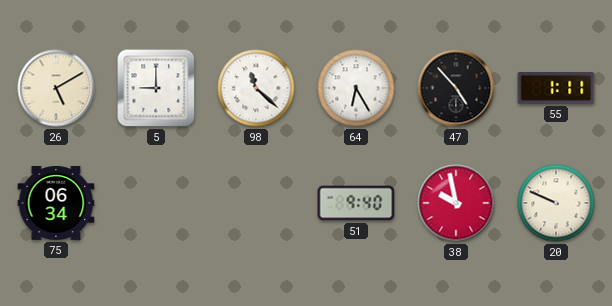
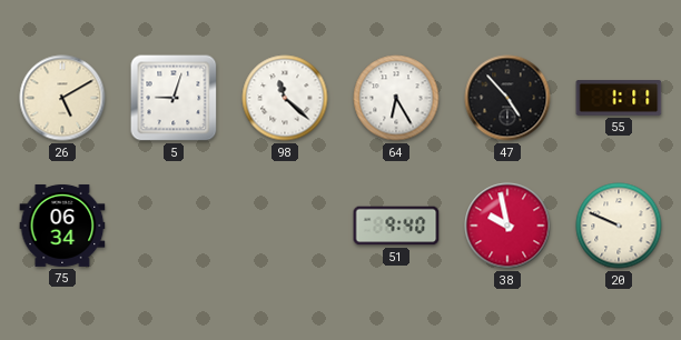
5: 9:00 -> 9:03 (174, 98)
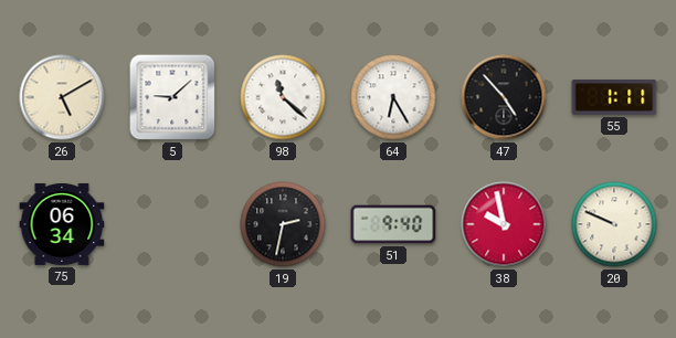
5: 9:03 -> 9:08 (172, 97)
19: none -> 2:32 (283, 224)
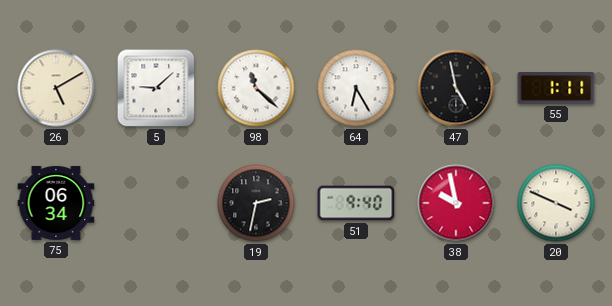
47: 4:53 -> 4:58 (456, 88)
20: 9:49 -> 3:49 (556, 203)
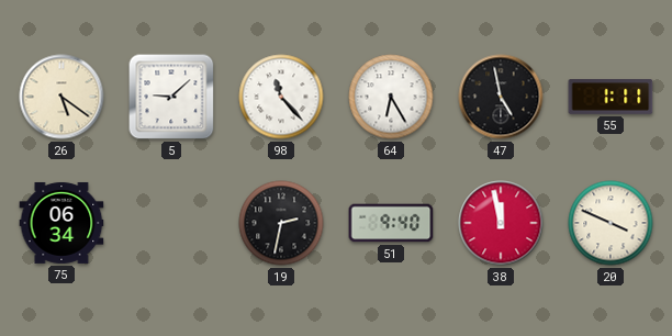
26: 5:10 -> 5:21 (61, 97)
98: 11:22 -> 11:23 (281, 97)
38: 9:58 -> 11:58 (501, 223)
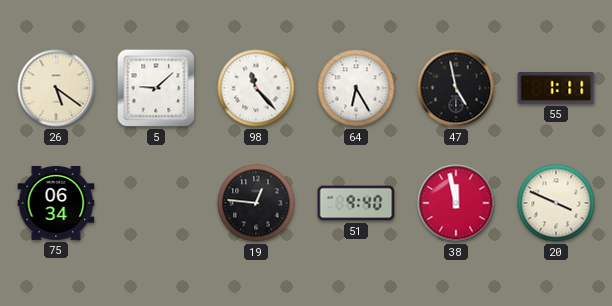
19: 2:32 -> 12:46 (256, 203)
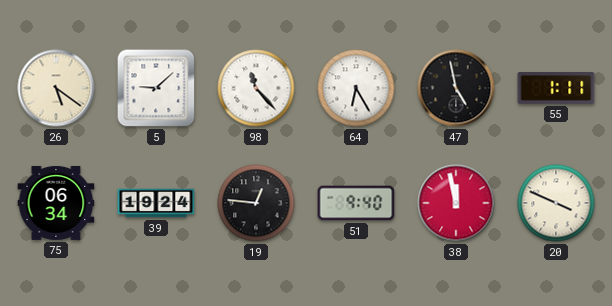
39: none -> 19:24 (156, 203)
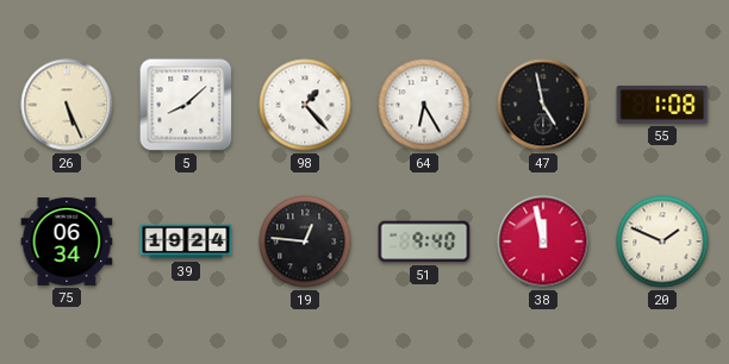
26: 5:21 -> 5:26 (67, 105)
5: 9:08 -> 8:08 (186, 105)
98: 11:23 -> 1:23 (305, 105)
55: 1:11 -> 1:08 (662, 106)
20: 3:49 -> 1:49 (662, 241)
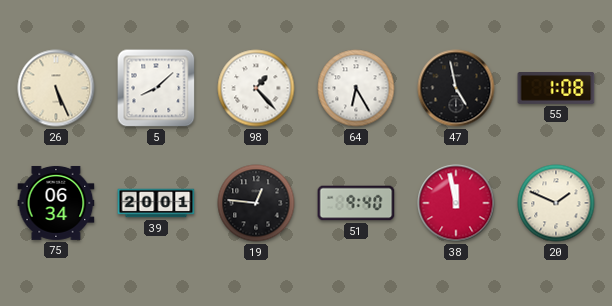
39: 19:24 -> 20:01 (156, 203)
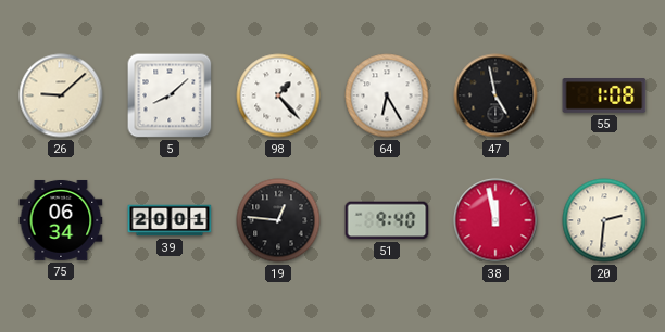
26: 5:26 -> 9:08 (61, 95)
20: 1:49 -> 2:31 (604, 220)
